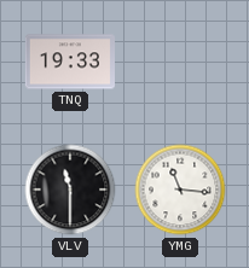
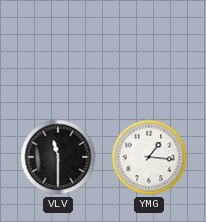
TNQ: 19:33 -> none (69, 62)
YMG: 11:16 -> 1:16 (149, 157)
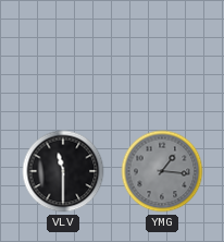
YMG dial: white -> grey (162, 171)
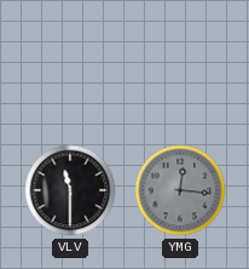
YMG: 1:16 -> 12:16 (180, 190)
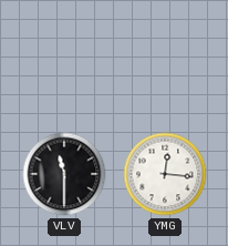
YMG dial: grey -> white (165, 174)
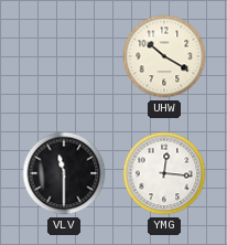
UHW: none -> 10:20 (164, 56)
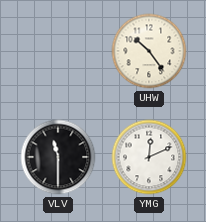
UHW: 10:20 -> 10:24 (149, 51)
YMG: 12:16 -> 12:11 (149, 157)
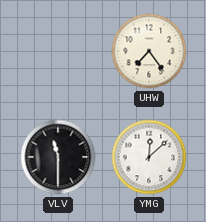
UHW: 10:24 -> 7:24 (149, 51)
YMG: 12:11 -> 12:08 (149, 157)
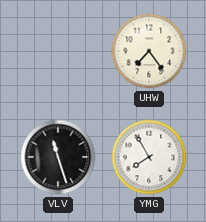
VLV: 11:30 -> 11:27 (58, 157)
YMG: 12:08 -> 7:55 (149, 157)
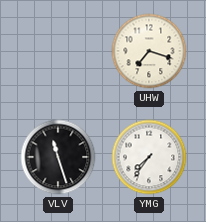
UHW: 7:24 -> 7:18 (149, 51)
YMG: 7:55 -> 7:36 (149, 157)
